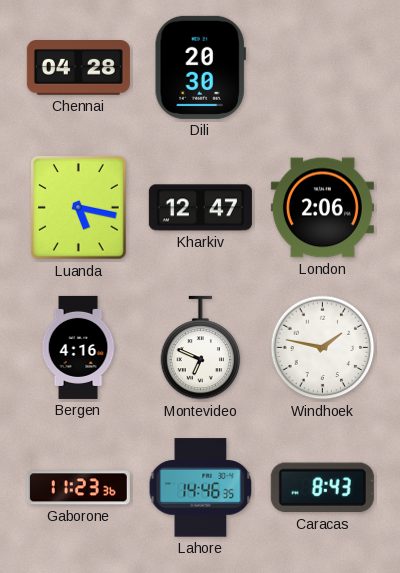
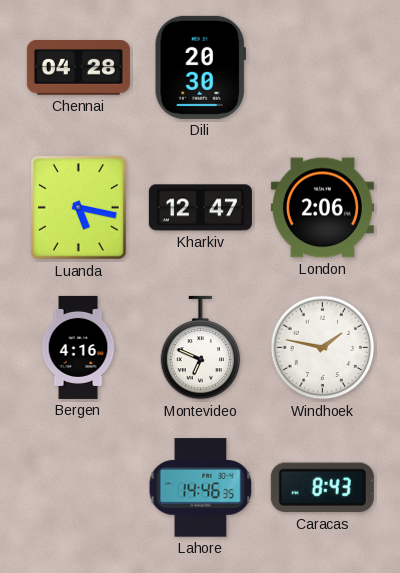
Gaborone: 11:23 -> none (78, 488)
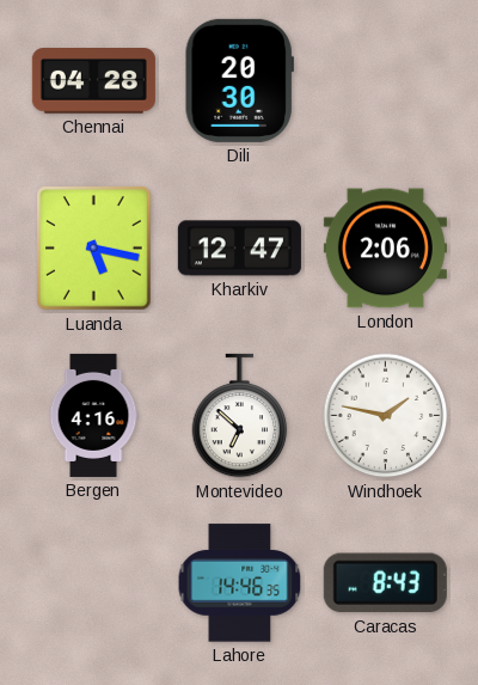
Montevideo: 6:49 -> 6:52 (240, 416)
